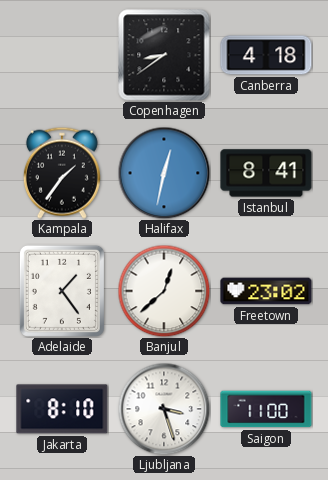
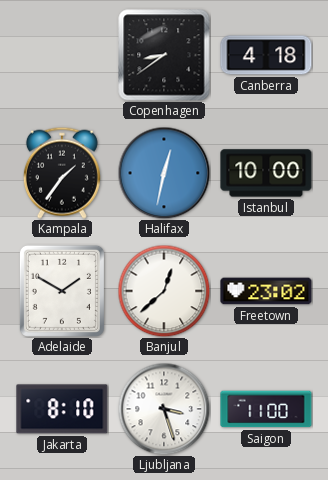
Istanbul: 8:41 -> 10:00 (266, 173)
Adelaide: 1:24 -> 1:50 (62, 291)
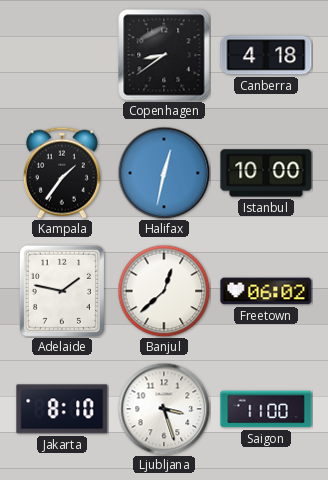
Adelaide: 1:50 -> 1:47 (62, 291)
Freetown: 23:02 -> 06:02 (266, 291)
